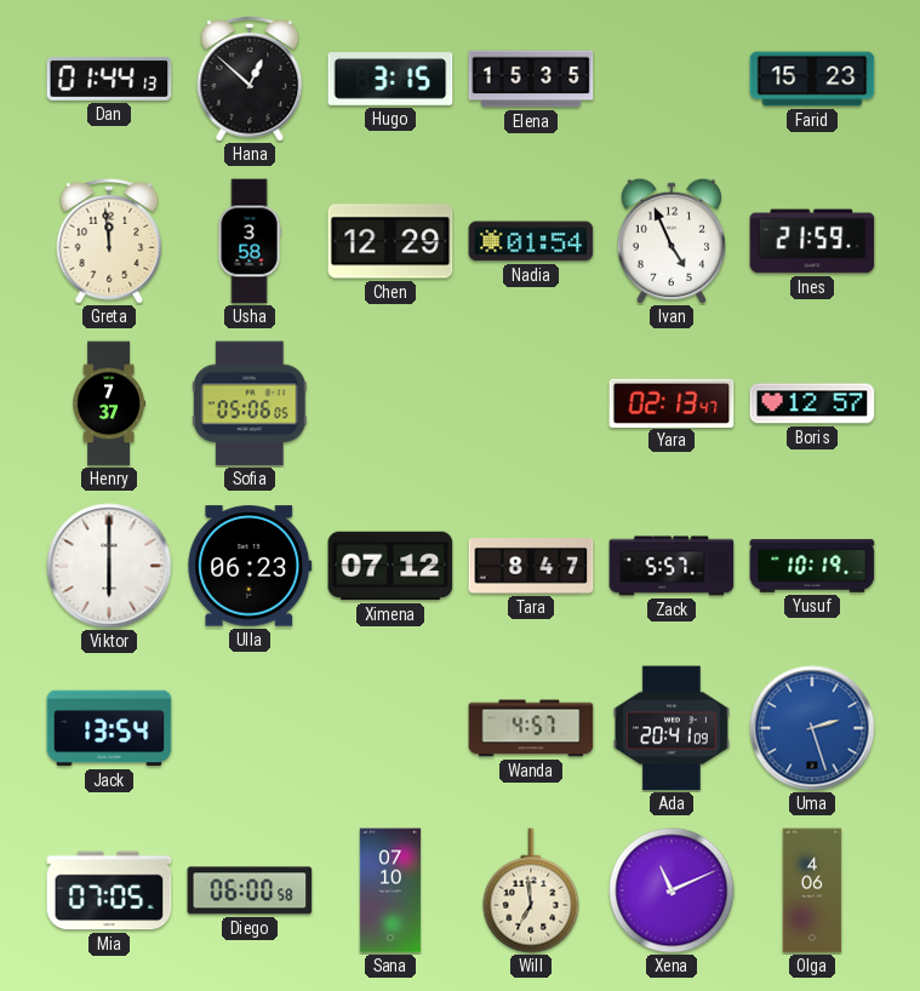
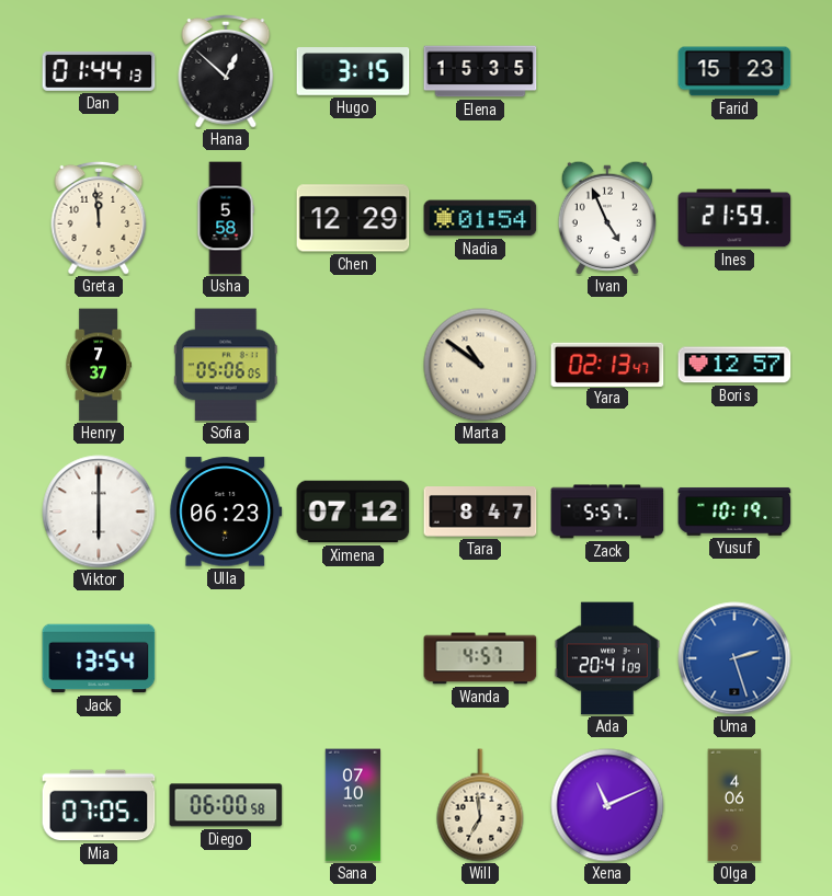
Usha: 3:58 -> 5:58 (226, 218)
Marta: none -> 10:51 (480, 365)
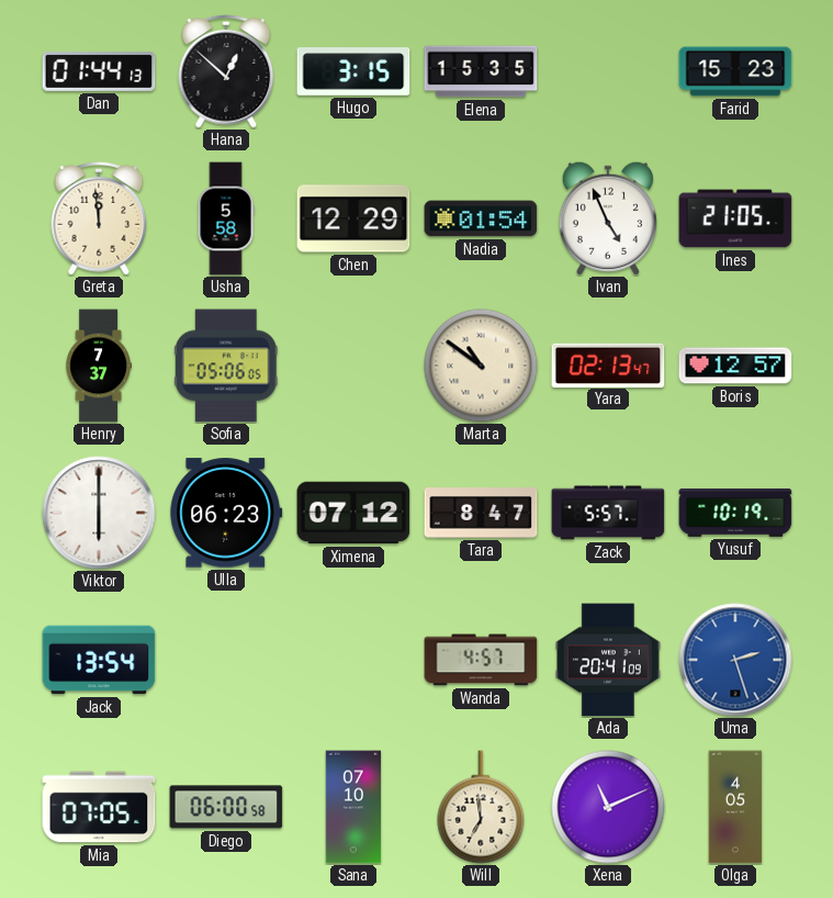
Ines: 21:59 -> 21:05 (735, 218)
Olga: 4:06 -> 4:05 (735, 807)
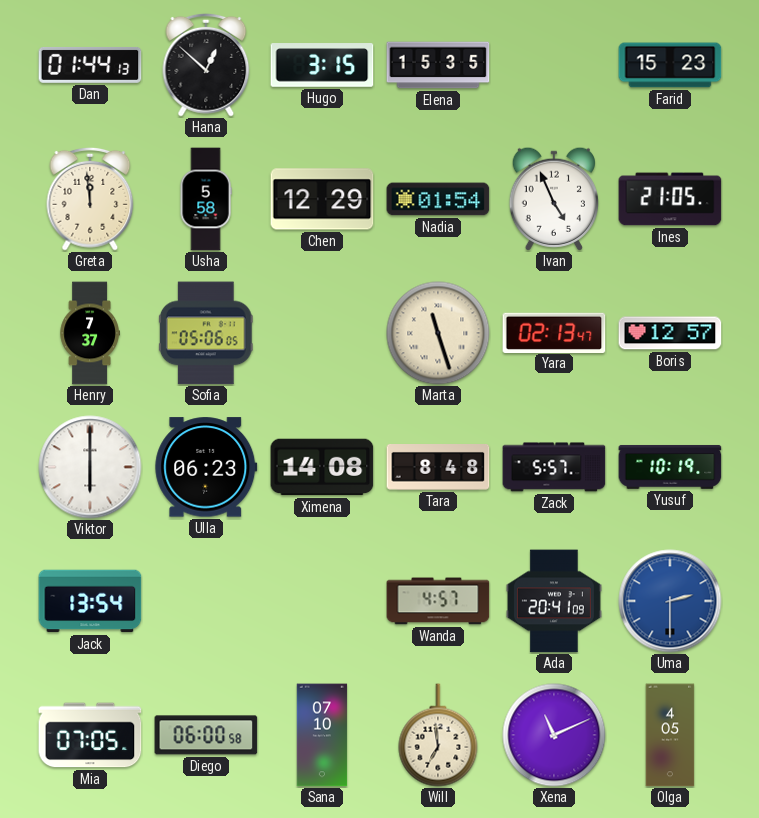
Marta: 10:51 -> 11:27 (438, 333)
Ximena: 07:12 -> 14:08 (322, 467)
Tara: 8:47 -> 8:48 (438, 468)
Uma: 2:27 -> 2:30 (670, 601)
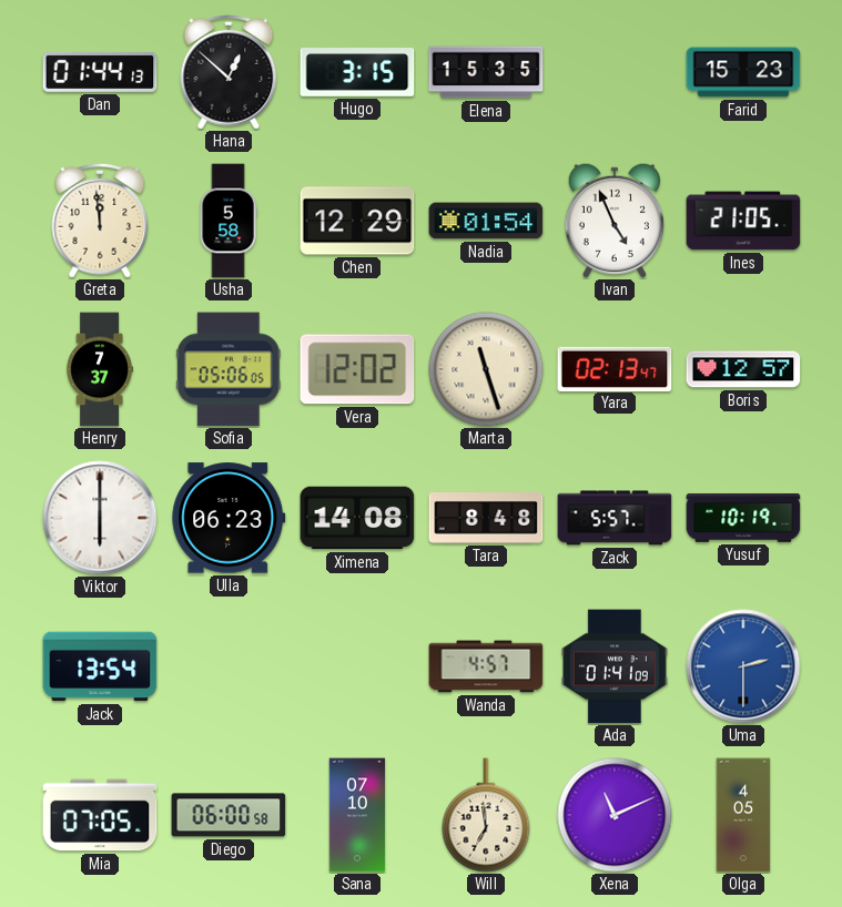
Vera: none -> 12:02 (357, 369)
Ada: 20:41 -> 01:41 (615, 666)
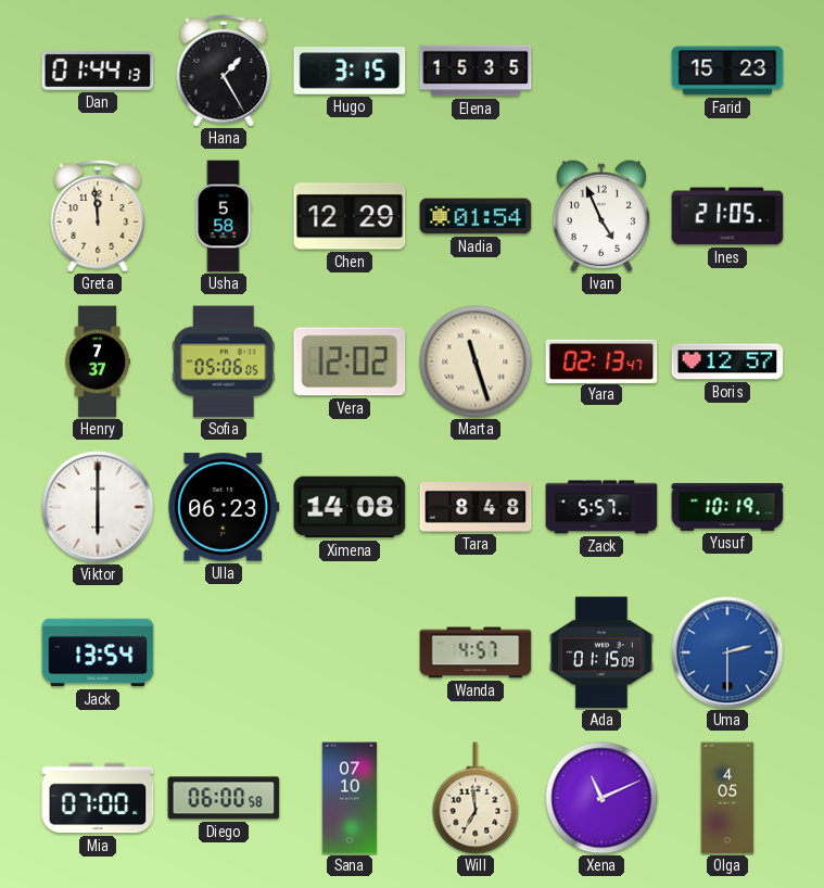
Hana: 12:52 -> 1:25 (224, 71)
Ada: 01:41 -> 01:15 (601, 652)
Mia: 07:05 -> 07:00 (98, 798)
